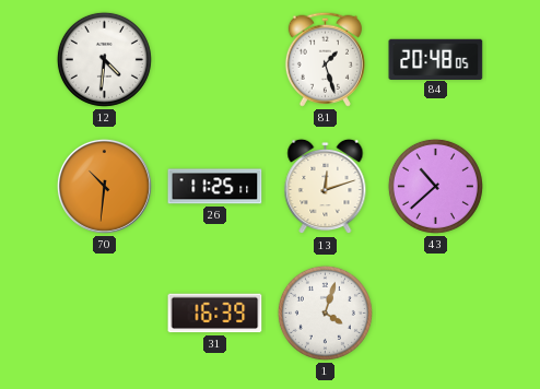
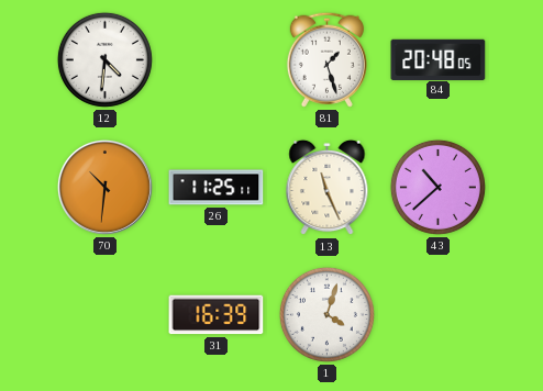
13: 12:12 -> 11:26 (328, 188)
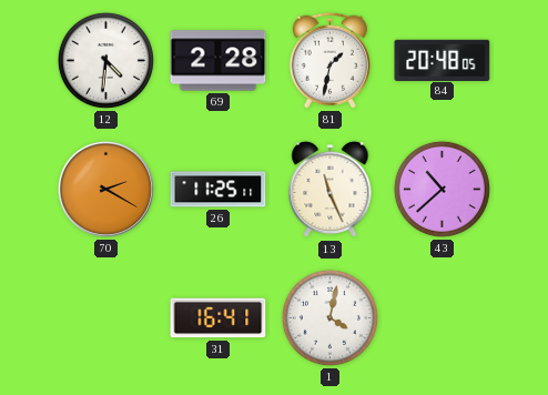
69: none -> 2:28 (219, 61)
81: 1:27 -> 1:32 (329, 60)
70: 10:31 -> 2:20 (105, 189)
31: 16:39 -> 16:41 (219, 318)
1: 4:03 -> 4:02 (329, 317)
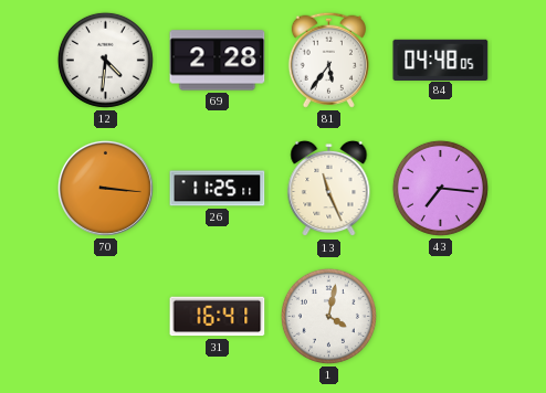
81: 1:32 -> 5:36 (328, 60)
84: 20:48 -> 04:48 (441, 60)
70: 2:20 -> 3:16 (105, 188)
43: 10:38 -> 7:16 (440, 188)
